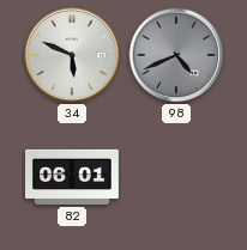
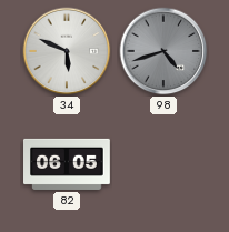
98: 4:41 -> 4:42 (163, 51)
82: 06:01 -> 06:05 (68, 164)
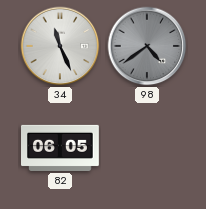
34: 5:49 -> 11:26 (60, 46)
98: 4:42 -> 4:39 (147, 46)
